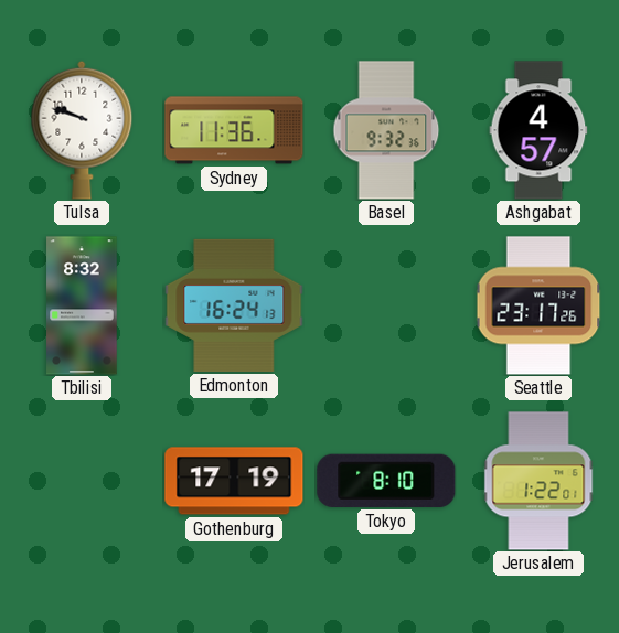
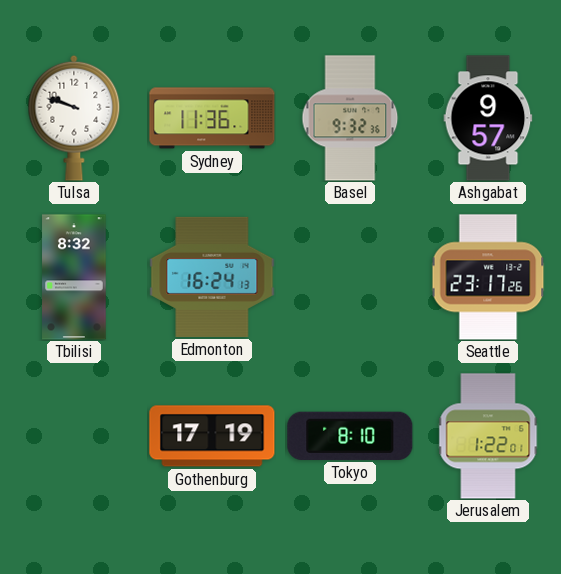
Ashgabat: 4:57 -> 9:57 (488, 118)
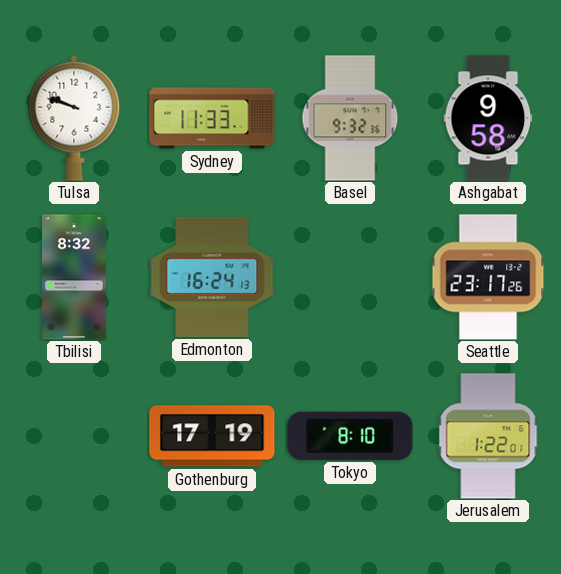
Sydney: 11:36 -> 11:33 (212, 118)
Ashgabat: 9:57 -> 9:58 (488, 118)
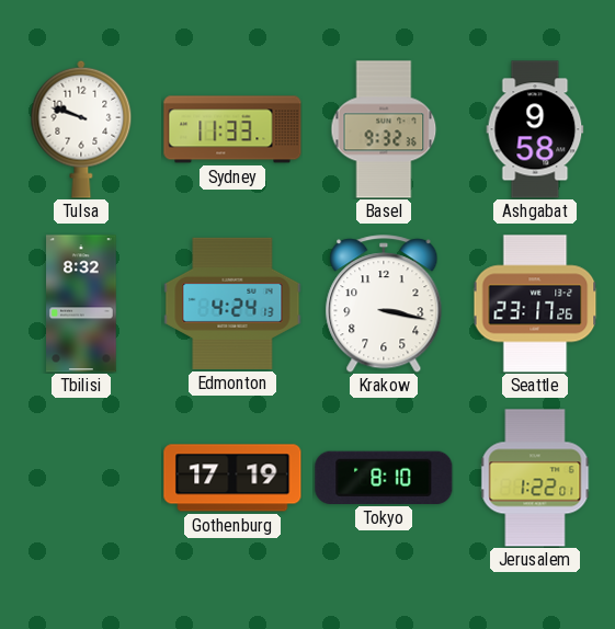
Edmonton: 16:24 -> 4:24 (232, 304)
Krakow: none -> 3:17 (384, 304)
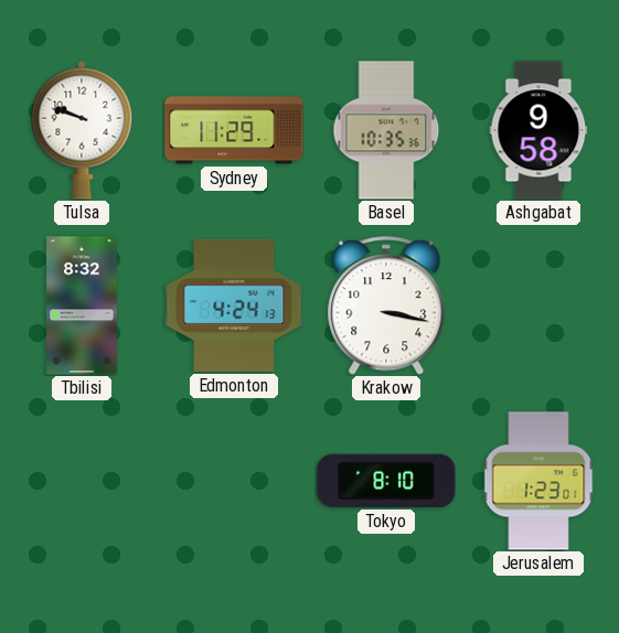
Sydney: 11:33 -> 11:29 (234, 130)
Basel: 9:32 -> 10:35 (386, 130)
Seattle: 23:17 -> none (535, 304)
Gothenburg: 17:19 -> none (232, 478)
Jerusalem: 1:22 -> 1:23 (538, 481)
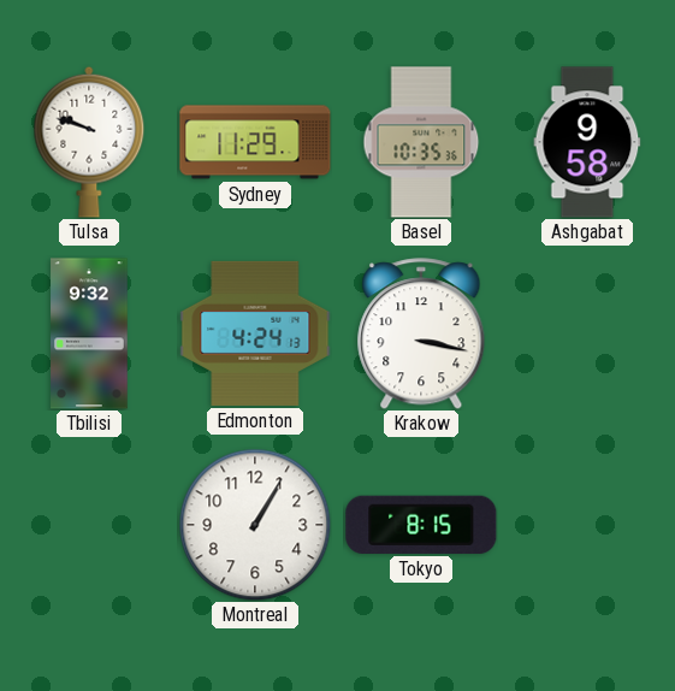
Tbilisi: 8:32 -> 9:32 (89, 333)
Montreal: none -> 1:05 (255, 525)
Tokyo: 8:10 -> 8:15 (421, 525)
Jerusalem: 1:23 -> none (538, 481)
